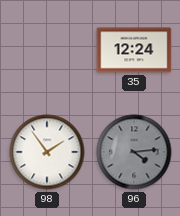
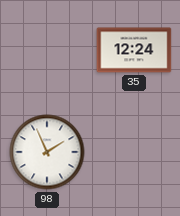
98: 1:54 -> 1:56 (47, 152)
96: 4:14 -> none (134, 152)
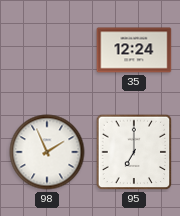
95: none -> 7:00 (134, 152)
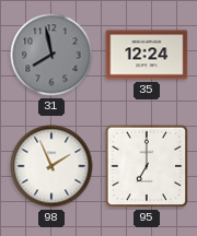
31: none -> 7:58 (51, 55)
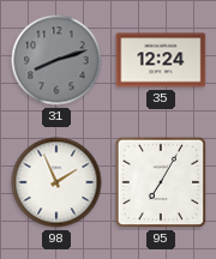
31: 7:58 -> 8:12 (56, 60)
95: 7:00 -> 7:05 (161, 182)
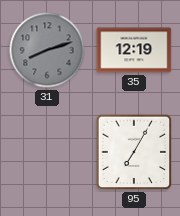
35: 12:24 -> 12:19 (134, 50)
98: 1:56 -> none (56, 182)
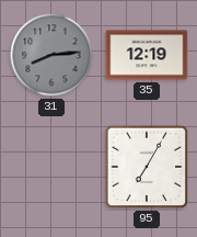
31: 8:12 -> 8:14 (51, 55)
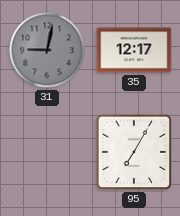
31: 8:14 -> 9:02 (47, 50)
35: 12:19 -> 12:17 (134, 50)
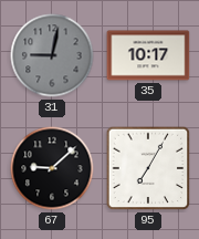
35: 12:17 -> 10:17 (148, 55)
67: none -> 9:08 (52, 168)
